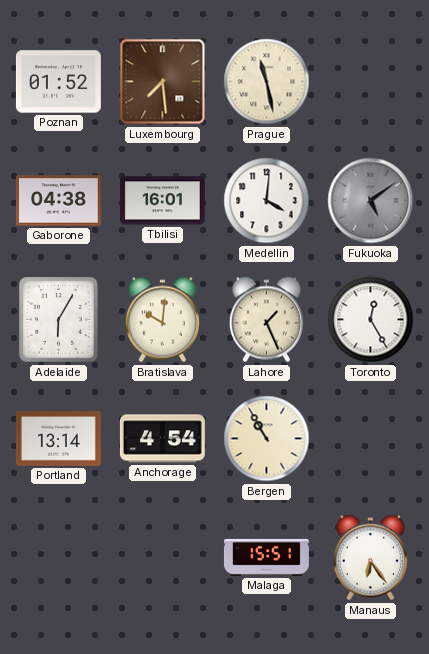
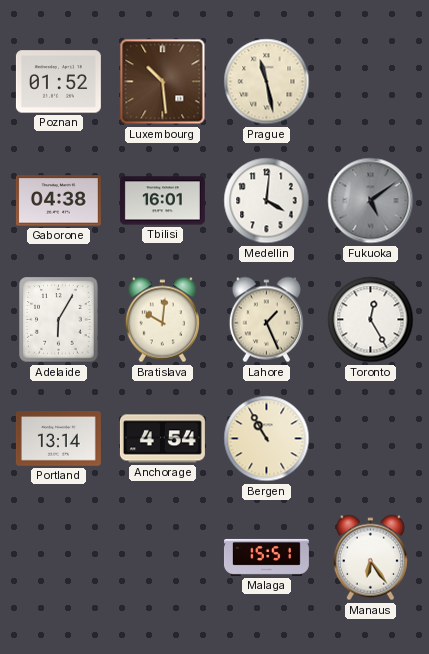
Luxembourg: 7:29 -> 10:29 (163, 82)
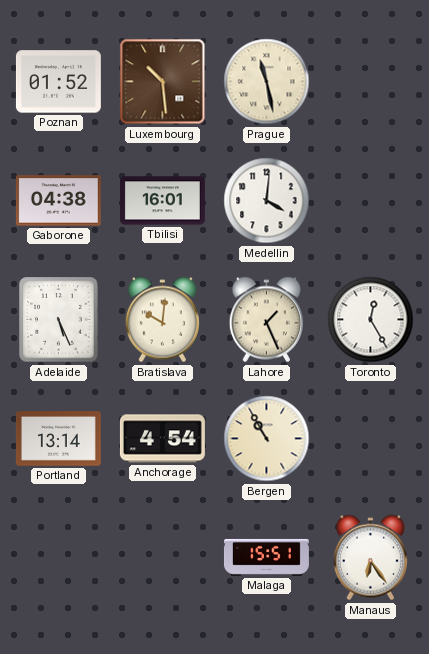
Fukuoka: 5:09 -> none (371, 201)
Adelaide: 6:05 -> 5:26 (59, 320)
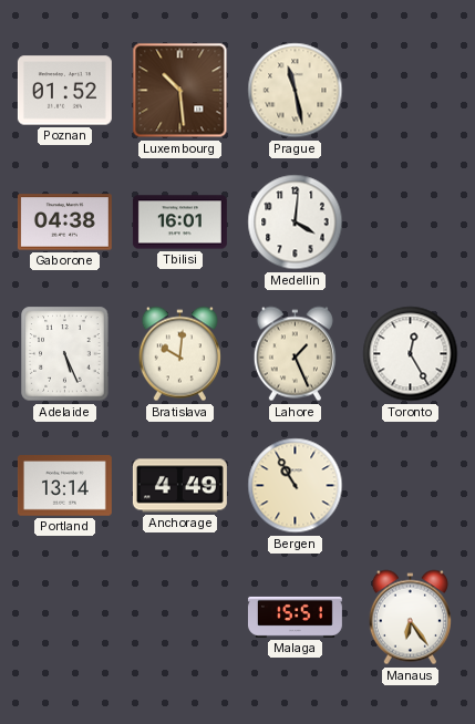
Anchorage: 4:54 -> 4:49 (179, 486)
